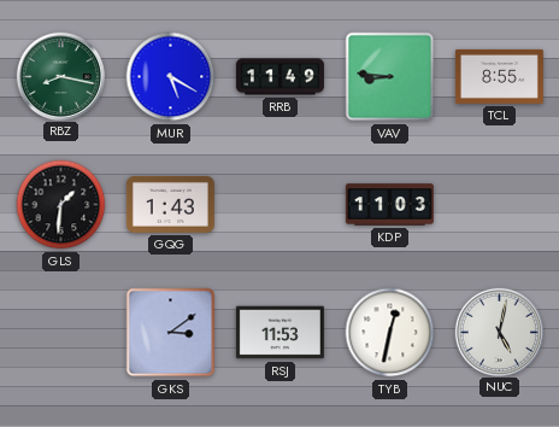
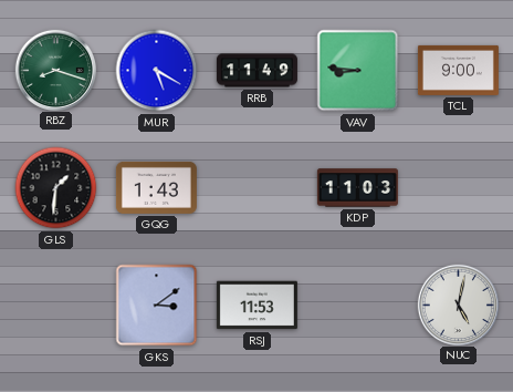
RBZ: 8:17 -> 8:18 (55, 70)
TCL: 8:55 -> 9:00 (458, 70)
TYB: 12:32 -> none (390, 333)
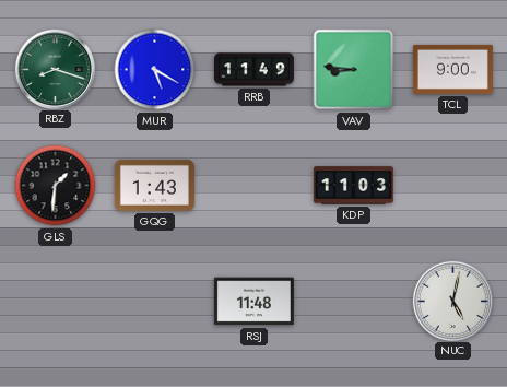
GKS: 3:09 -> none (157, 306)
RSJ: 11:53 -> 11:48 (253, 302)
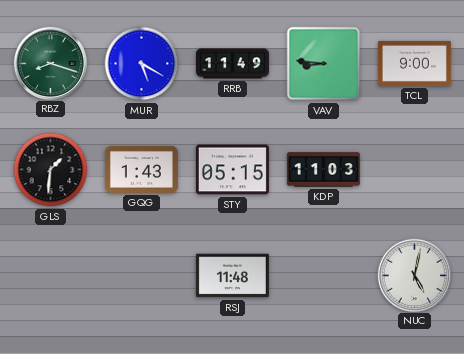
STY: none -> 05:15 (232, 170)
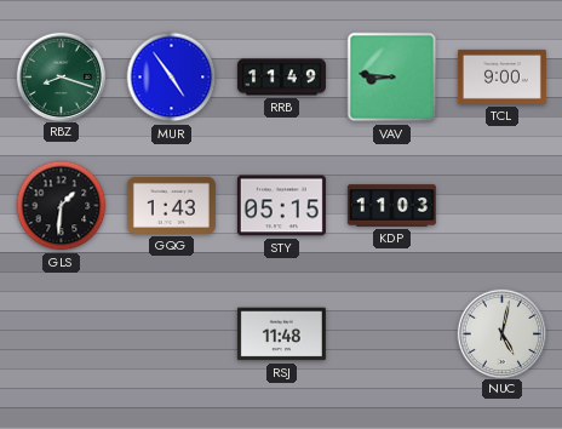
MUR: 5:20 -> 4:54 (172, 78)
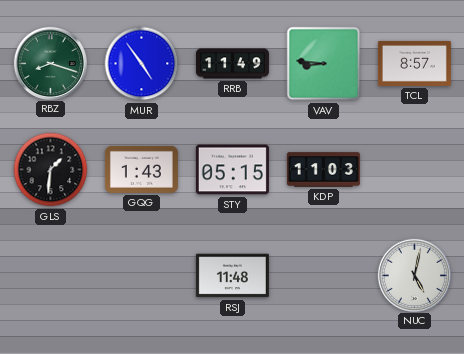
TCL: 9:00 -> 8:57 (414, 63)
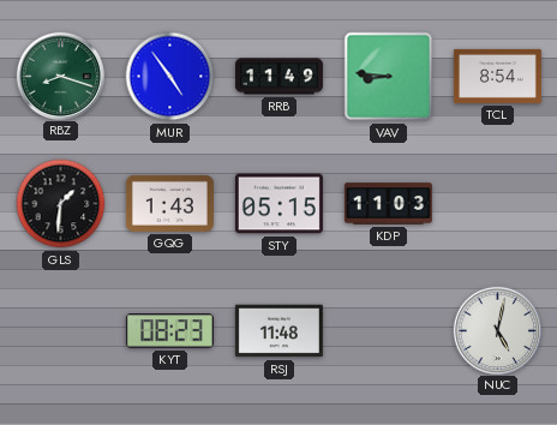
TCL: 8:57 -> 8:54 (497, 76)
KYT: none -> 08:23 (169, 331)
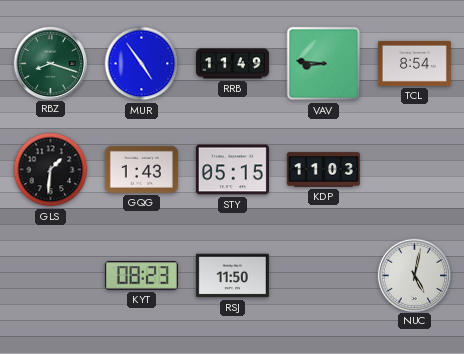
RSJ: 11:48 -> 11:50 (232, 276)
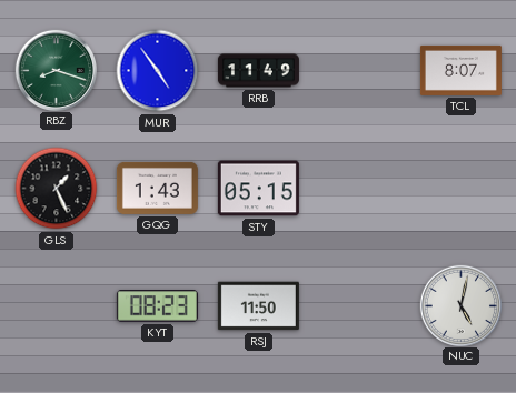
VAV: 8:46 -> none (324, 64)
TCL: 8:54 -> 8:07 (460, 70)
GLS: 1:31 -> 1:26 (57, 189)
KDP: 11:03 -> none (323, 170)
